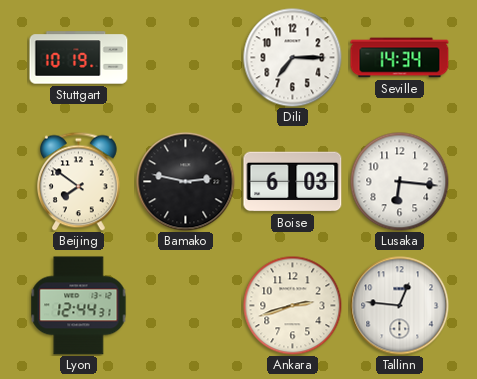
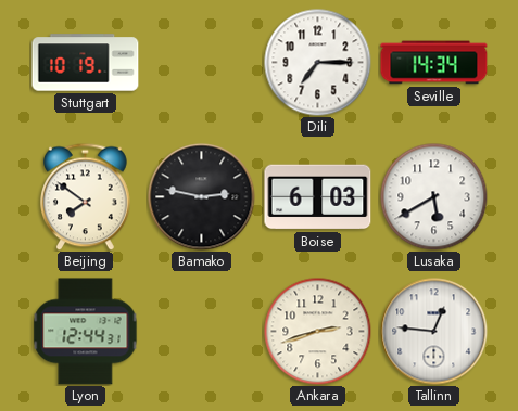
Lusaka: 6:16 -> 5:40 (434, 197)
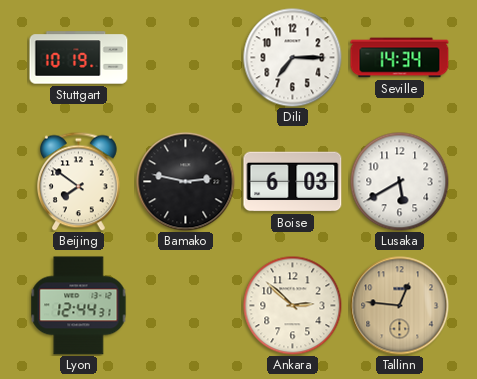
Ankara: 2:42 -> 2:52 (293, 306)
Tallinn dial: white -> champagne (400, 306)
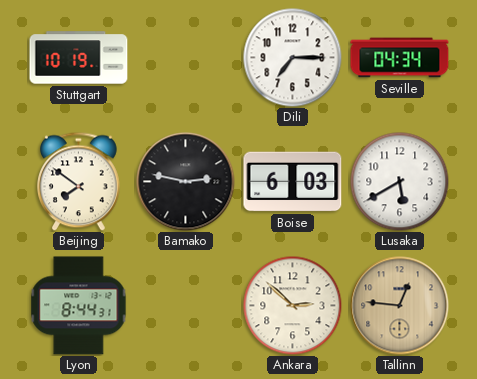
Seville: 14:34 -> 04:34 (400, 58)
Lyon: 12:44 -> 8:44 (79, 306)
